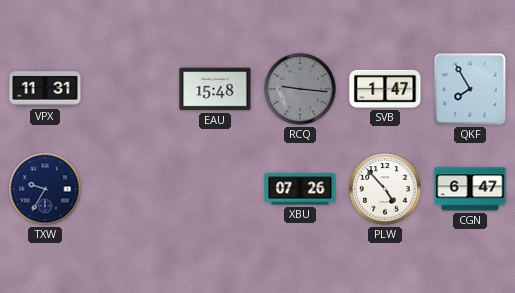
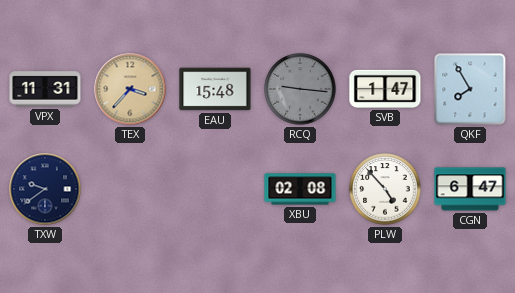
TEX: none -> 3:37 (130, 89)
TXW: 9:35 -> 9:39 (45, 189)
XBU: 07:26 -> 02:08 (300, 189)
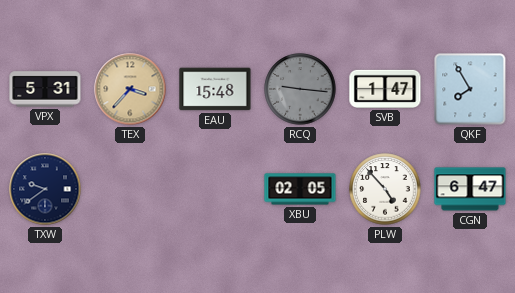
VPX: 11:31 -> 5:31 (45, 89)
XBU: 02:08 -> 02:05 (300, 189)
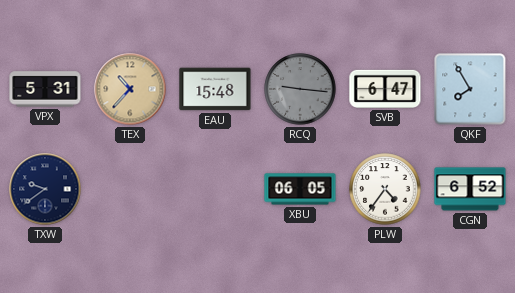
TEX: 3:37 -> 10:37 (130, 89)
SVB: 1:47 -> 6:47 (385, 89)
XBU: 02:05 -> 06:05 (300, 189)
PLW: 4:53 -> 4:36 (385, 189)
CGN: 6:47 -> 6:52 (470, 189)
